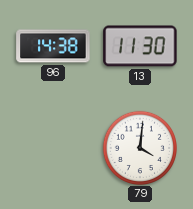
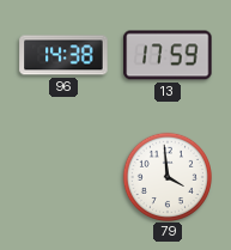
13: 11:30 -> 17:59 (168, 55)
79: 4:01 -> 3:59 (166, 176)
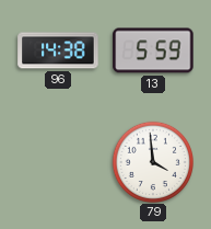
13: 17:59 -> 5:59 (153, 50)
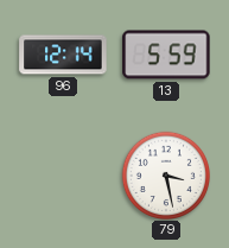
96: 14:38 -> 12:14 (63, 55)
79: 3:59 -> 3:28 (165, 174)
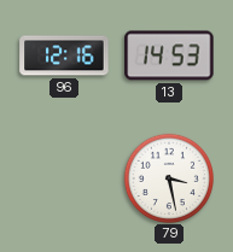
96: 12:14 -> 12:16 (64, 55)
13: 5:59 -> 14:53 (169, 55)
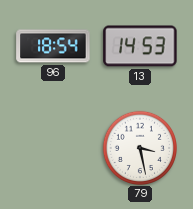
96: 12:16 -> 18:54 (53, 46)
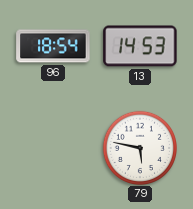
79: 3:28 -> 5:47 (139, 147)
